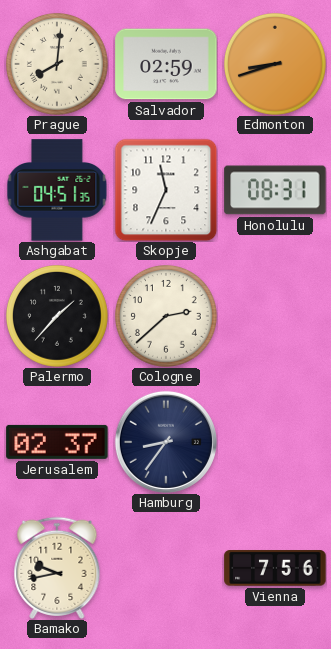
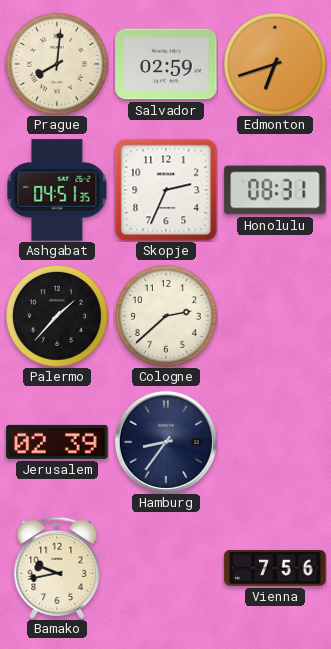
Edmonton: 8:42 -> 6:42 (275, 64)
Skopje: 11:34 -> 2:34 (166, 190)
Jerusalem: 02:37 -> 02:39 (57, 442)
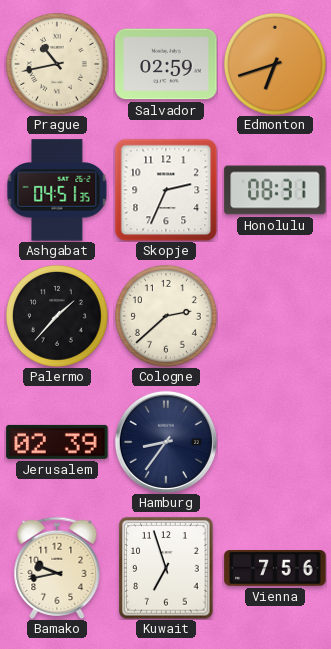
Prague: 8:01 -> 10:43 (57, 64)
Kuwait: none -> 6:57 (166, 568)
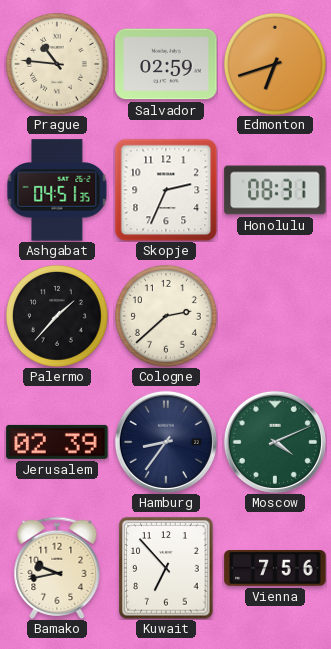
Prague: 10:43 -> 10:46 (57, 64)
Moscow: none -> 4:11 (275, 442)
Kuwait: 6:57 -> 6:53 (166, 568)
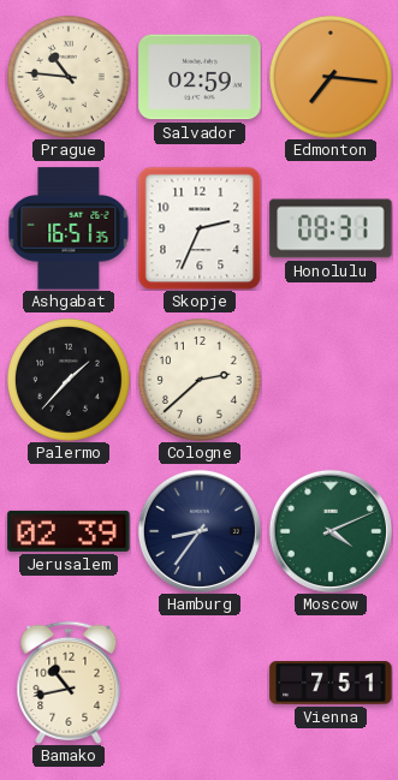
Edmonton: 6:42 -> 7:16 (331, 77)
Ashgabat: 04:51 -> 16:51 (69, 228)
Bamako: 9:43 -> 10:43 (69, 683)
Kuwait: 6:53 -> none (166, 568)
Vienna: 7:56 -> 7:51 (331, 683)
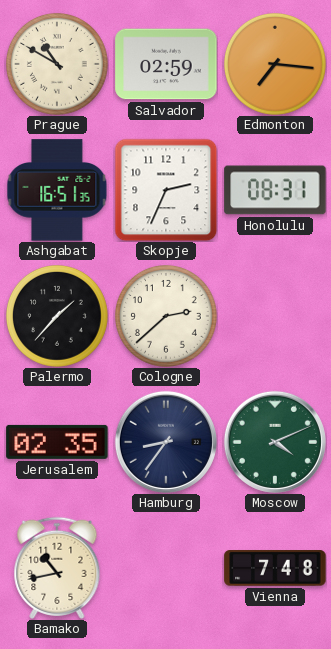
Prague: 10:46 -> 10:50 (57, 64)
Jerusalem: 02:39 -> 02:35 (57, 442)
Vienna: 7:51 -> 7:48 (275, 568)
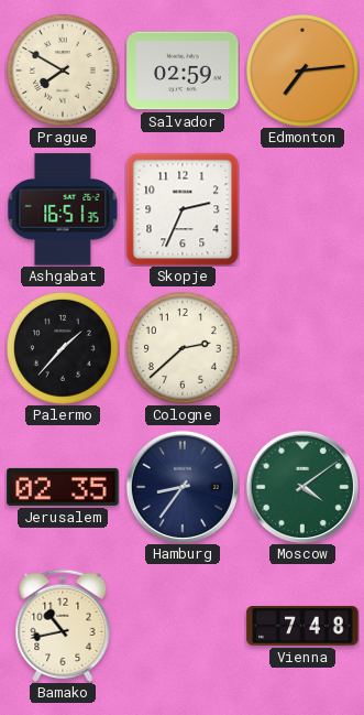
Prague: 10:50 -> 7:50 (63, 71)
Edmonton: 7:16 -> 7:14 (302, 71)
Honolulu: 08:31 -> none (275, 190)
Moscow: 4:11 -> 4:09 (302, 487)
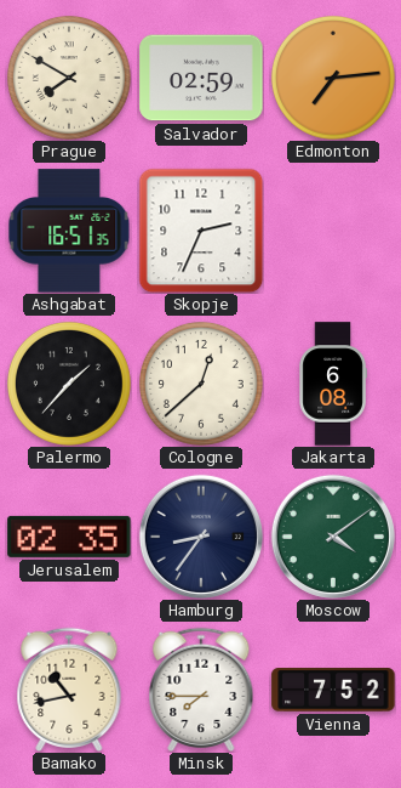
Cologne: 2:38 -> 12:38 (201, 384)
Jakarta: none -> 6:08 (333, 384)
Minsk: none -> 7:45 (201, 690)
Vienna: 7:48 -> 7:52 (333, 690)
